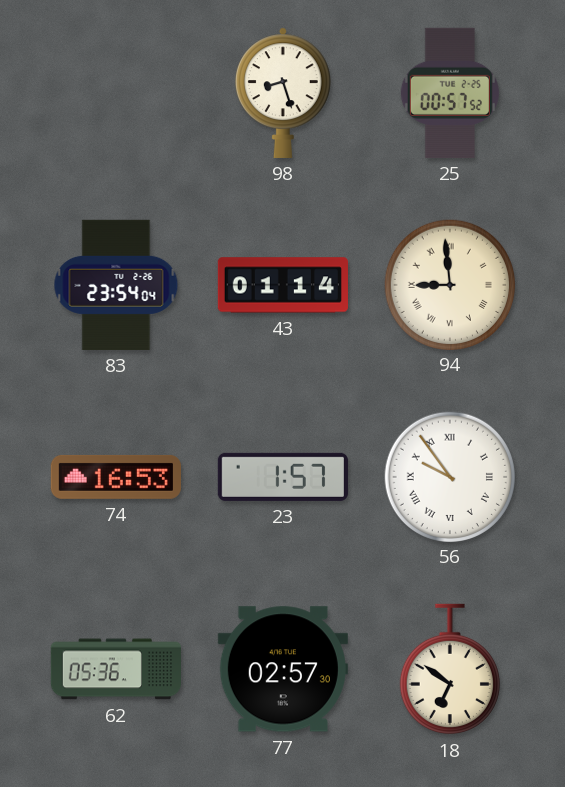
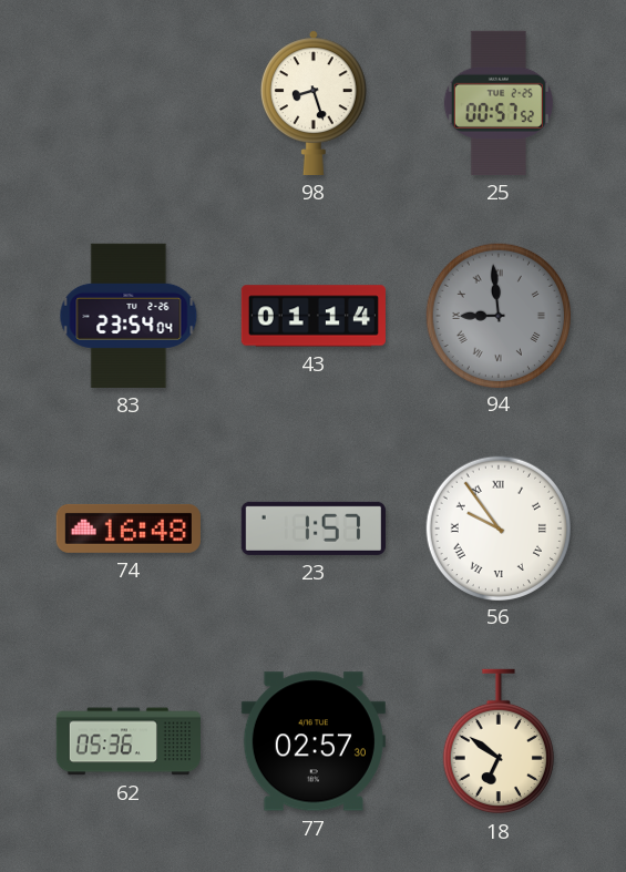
94 dial: cream -> grey (497, 315)
74: 16:53 -> 16:48 (129, 529)
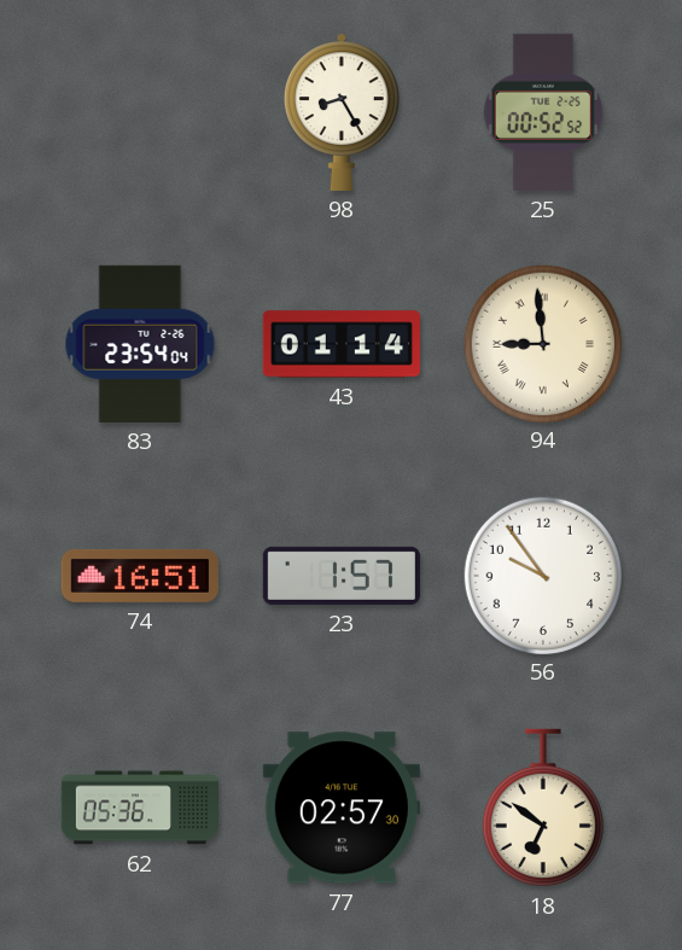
98: 8:27 -> 8:25 (342, 112)
25: 00:57 -> 00:52 (543, 112)
94 dial: grey -> cream (542, 343)
74: 16:48 -> 16:51 (140, 576)
56 numerals: Roman -> Arabic (542, 575)
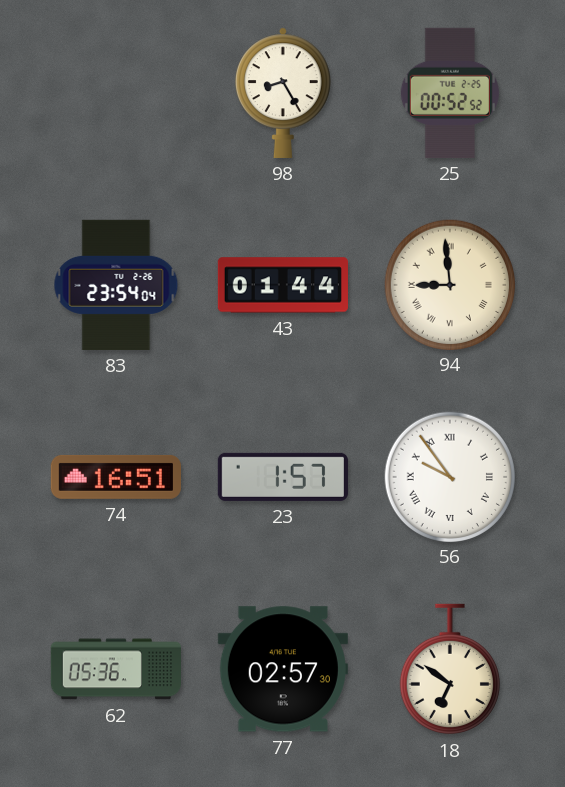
43: 01:14 -> 01:44 (283, 285)
56 numerals: Arabic -> Roman (449, 476)
